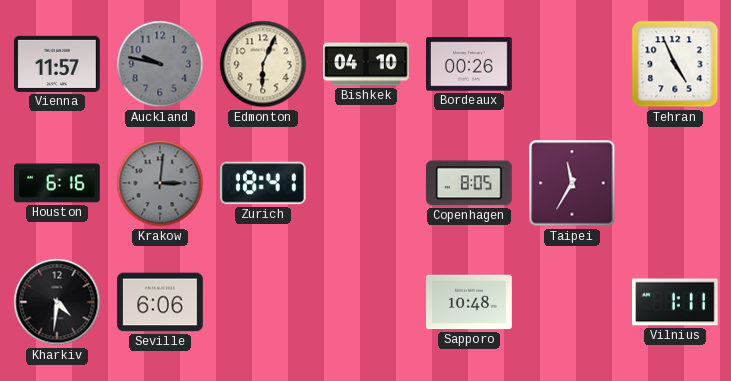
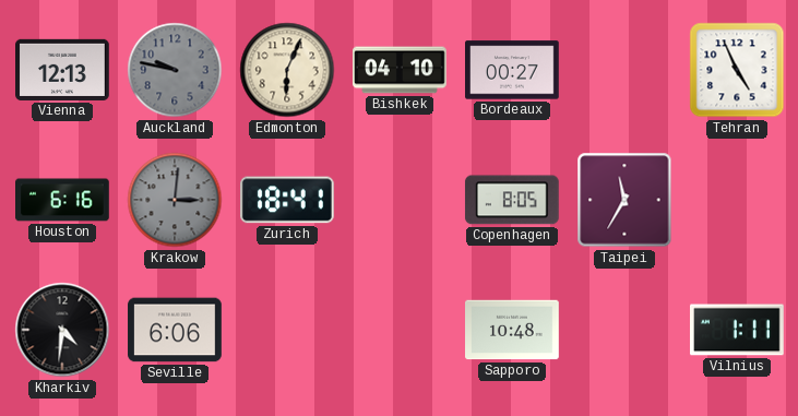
Vienna: 11:57 -> 12:13 (63, 70)
Bordeaux: 00:26 -> 00:27 (513, 70)
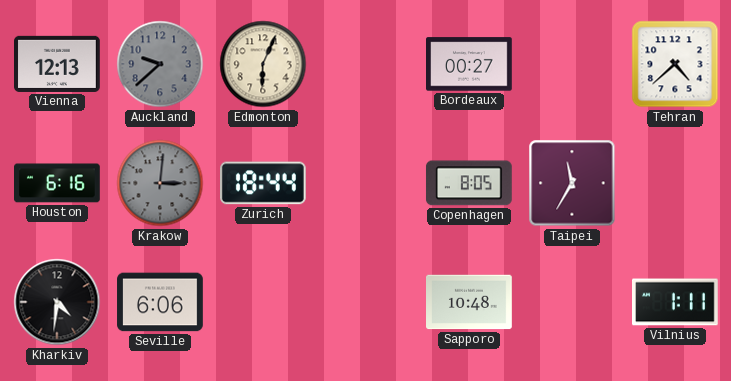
Auckland: 9:47 -> 9:38 (160, 64)
Bishkek: 04:10 -> none (400, 70)
Tehran: 4:56 -> 4:38 (675, 64)
Zurich: 18:41 -> 18:44 (264, 183)
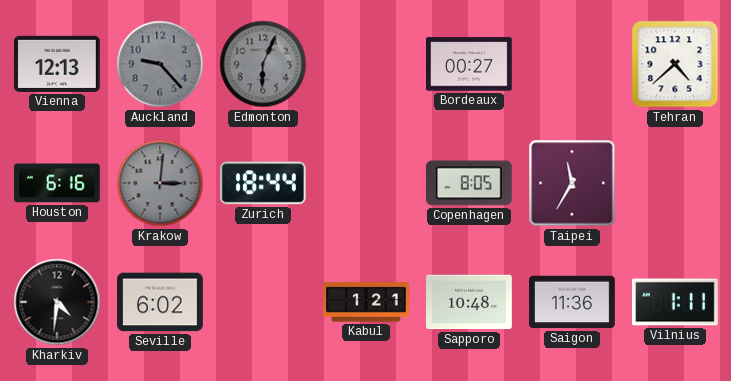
Auckland: 9:38 -> 9:23 (160, 64)
Edmonton dial: cream -> grey (263, 64)
Seville: 6:06 -> 6:02 (160, 302)
Kabul: none -> 1:21 (366, 302)
Saigon: none -> 11:36 (572, 302)
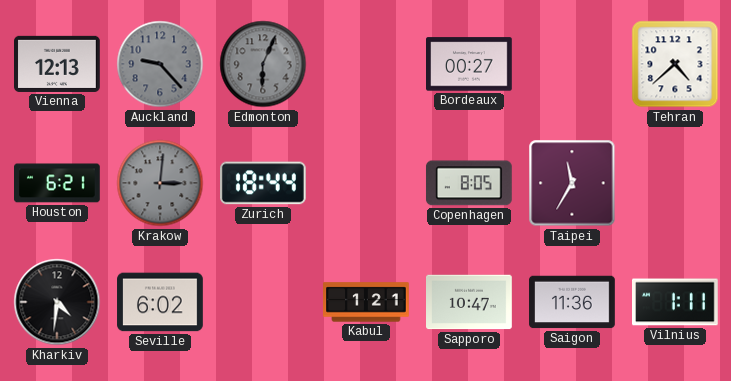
Houston: 6:16 -> 6:21 (58, 183)
Sapporo: 10:48 -> 10:47 (469, 302)
